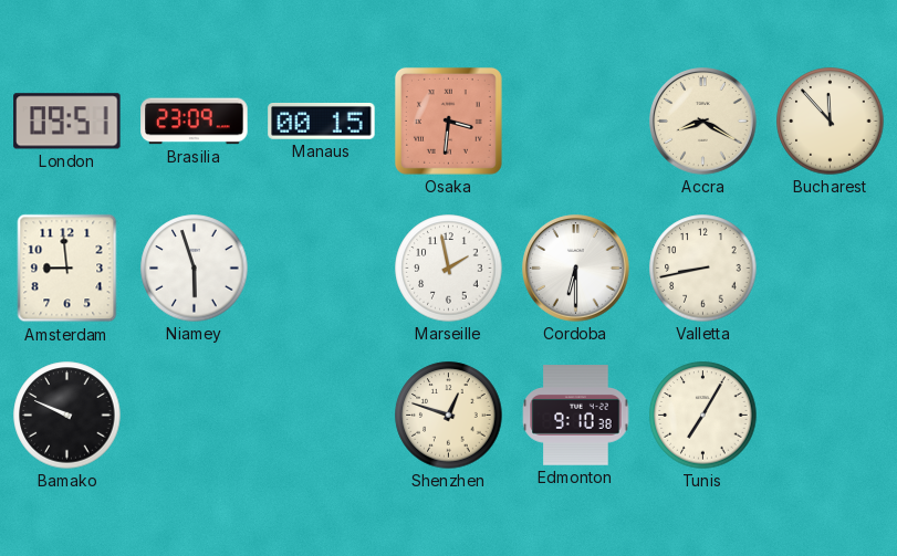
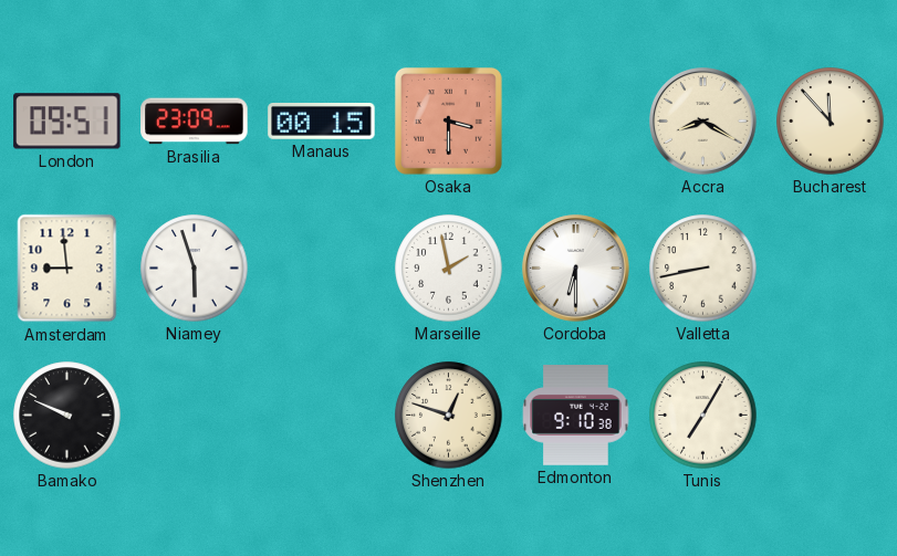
Osaka: 3:31 -> 3:30 (448, 120)
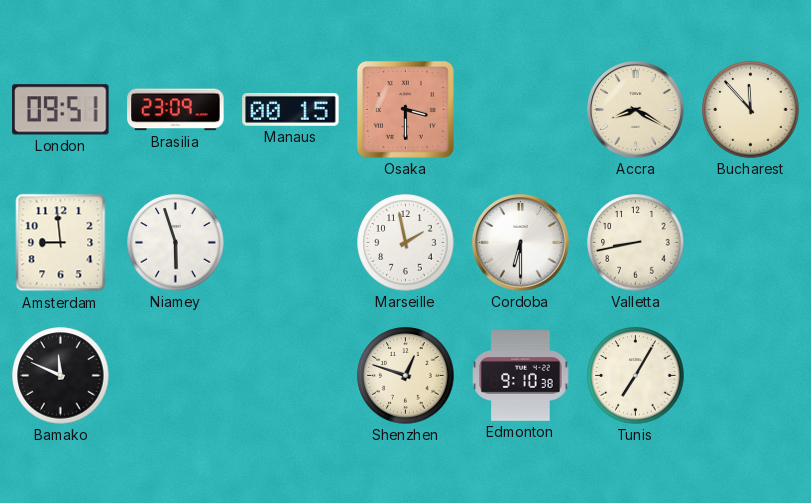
Bamako: 9:49 -> 11:49 (61, 376)
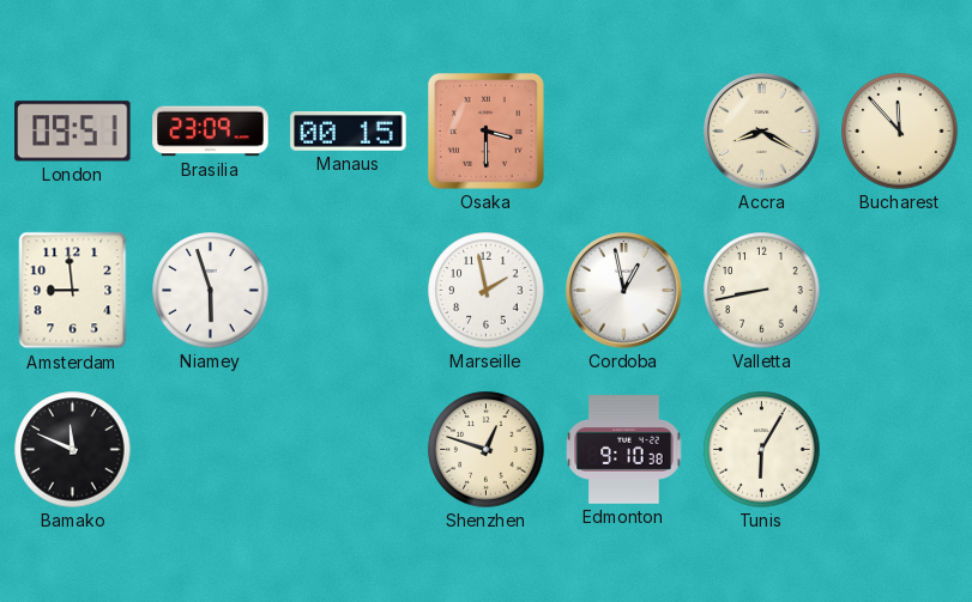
Cordoba: 6:30 -> 12:58 (624, 291)
Tunis: 7:05 -> 6:05 (762, 450)
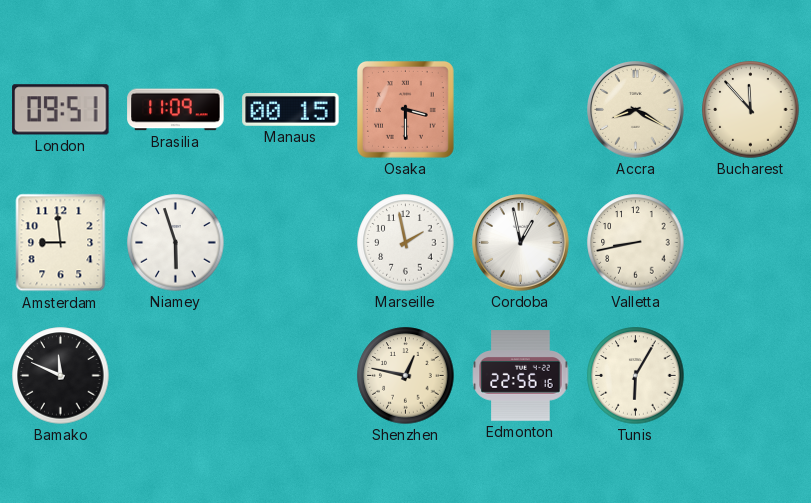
Brasilia: 23:09 -> 11:09 (176, 110)
Shenzhen: 12:48 -> 12:47 (406, 376)
Edmonton: 9:10 -> 22:56 (521, 376)
